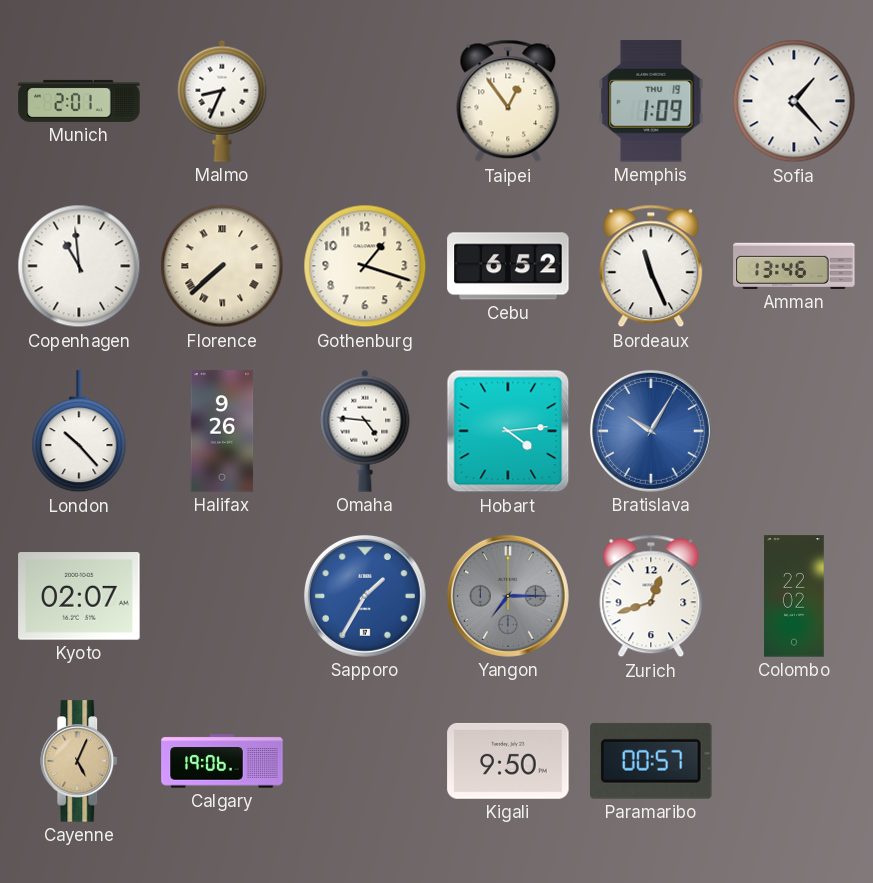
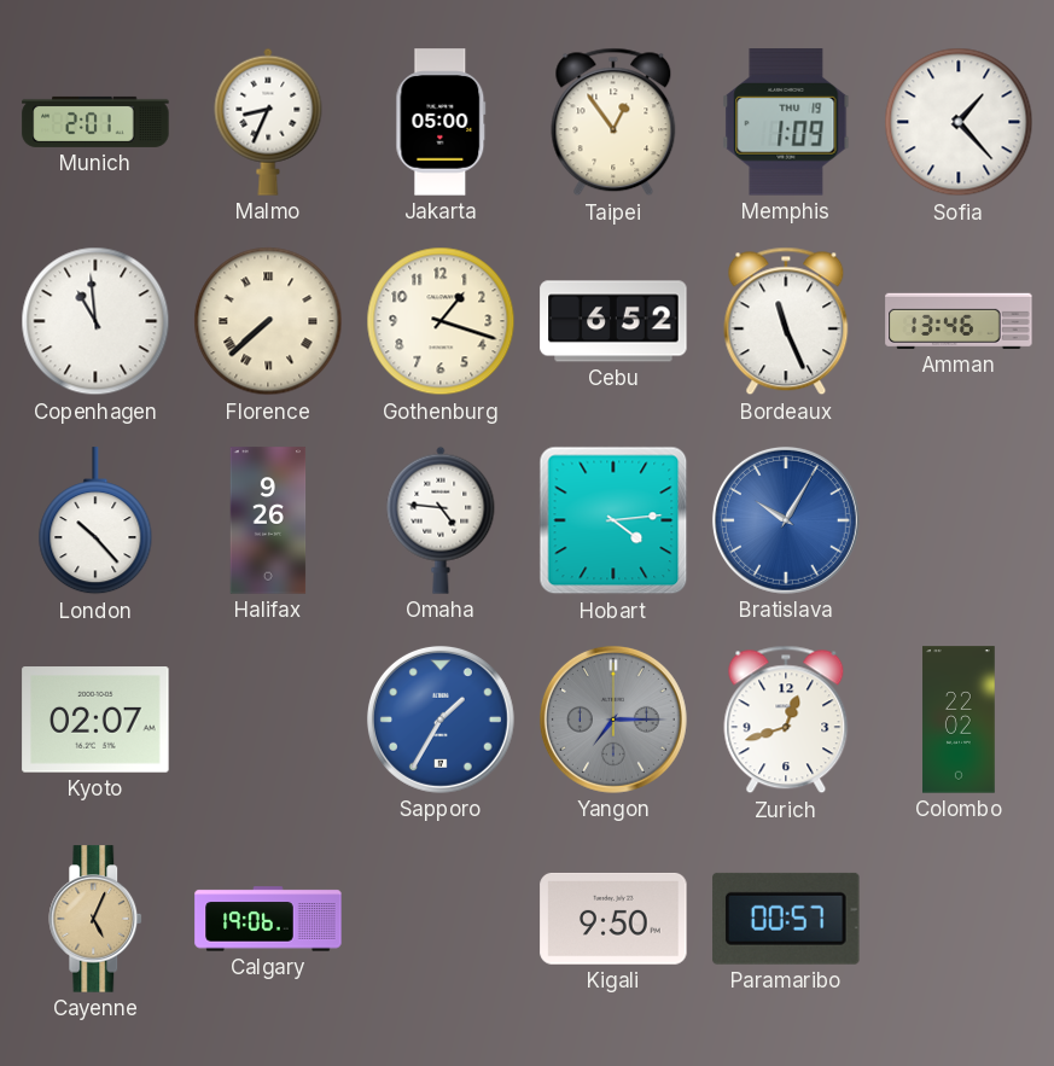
Jakarta: none -> 05:00 (441, 122)
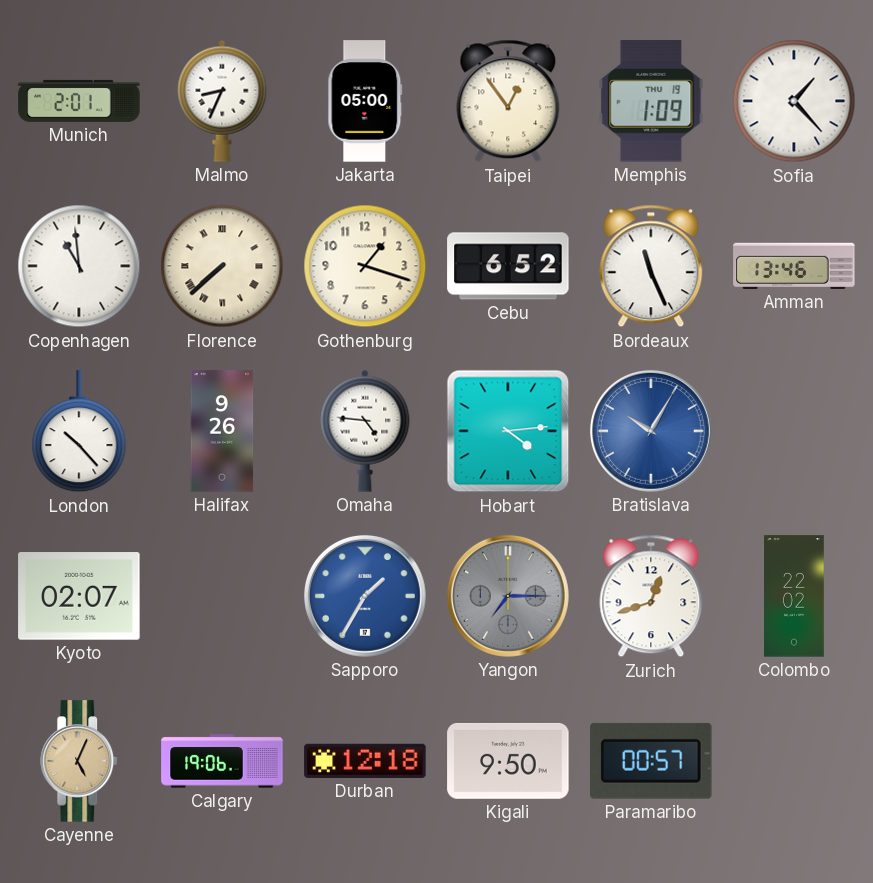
Durban: none -> 12:18 (365, 761)
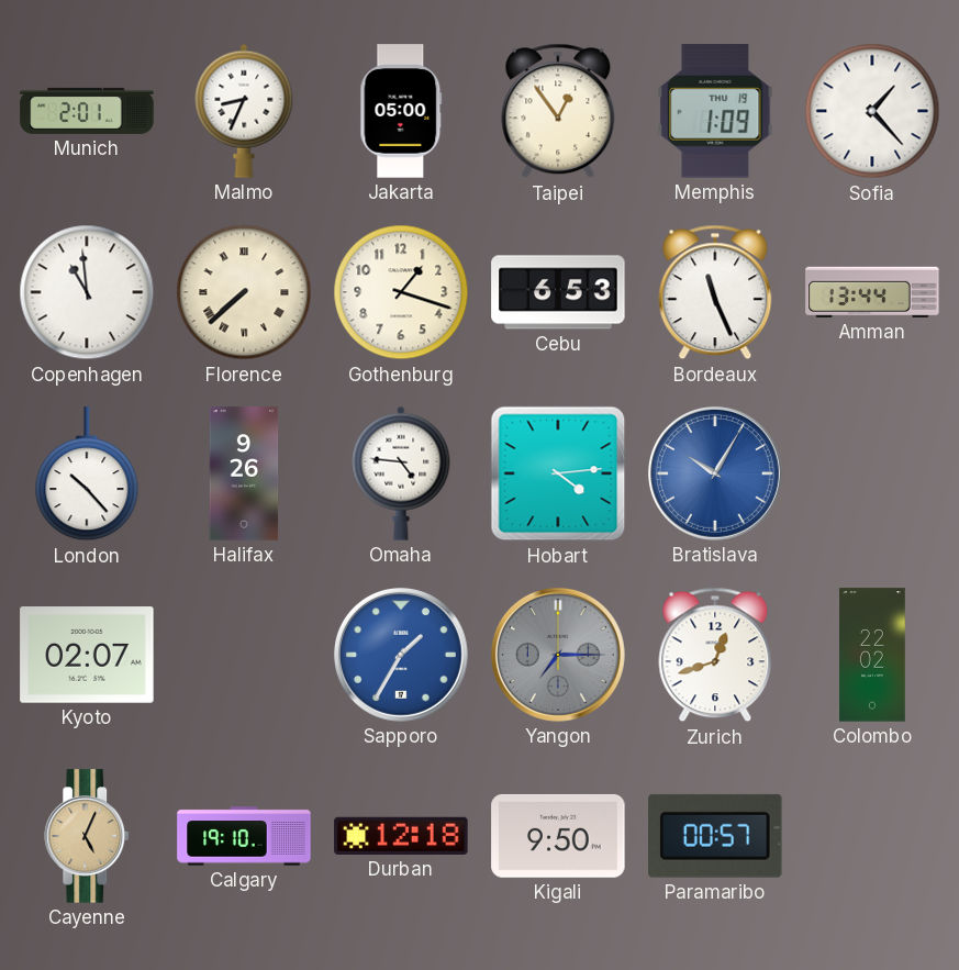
Cebu: 6:52 -> 6:53 (558, 292)
Amman: 13:46 -> 13:44 (872, 292)
Calgary: 19:06 -> 19:10 (244, 836)
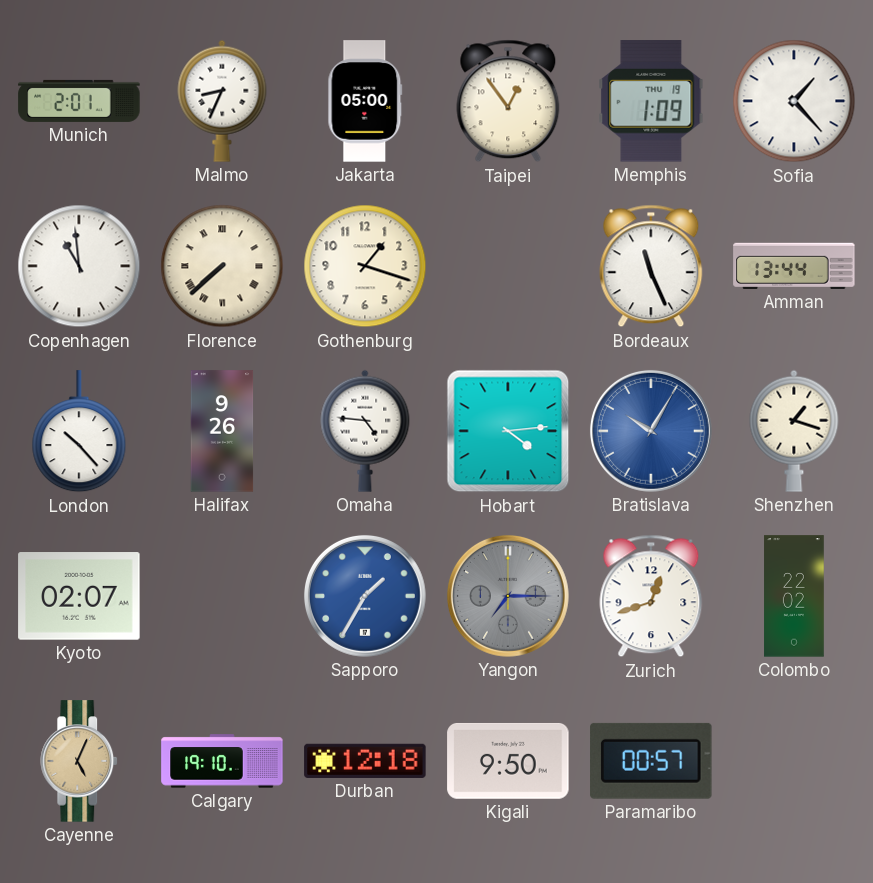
Cebu: 6:53 -> none (558, 292)
Shenzhen: none -> 1:18 (794, 431)
